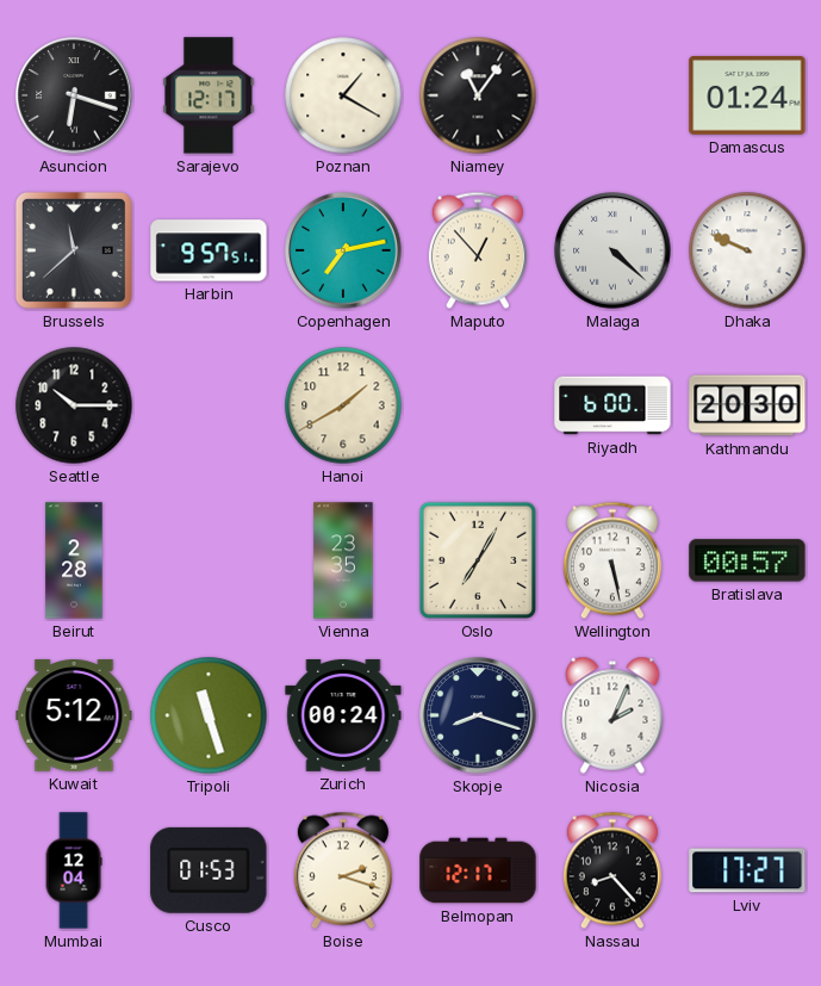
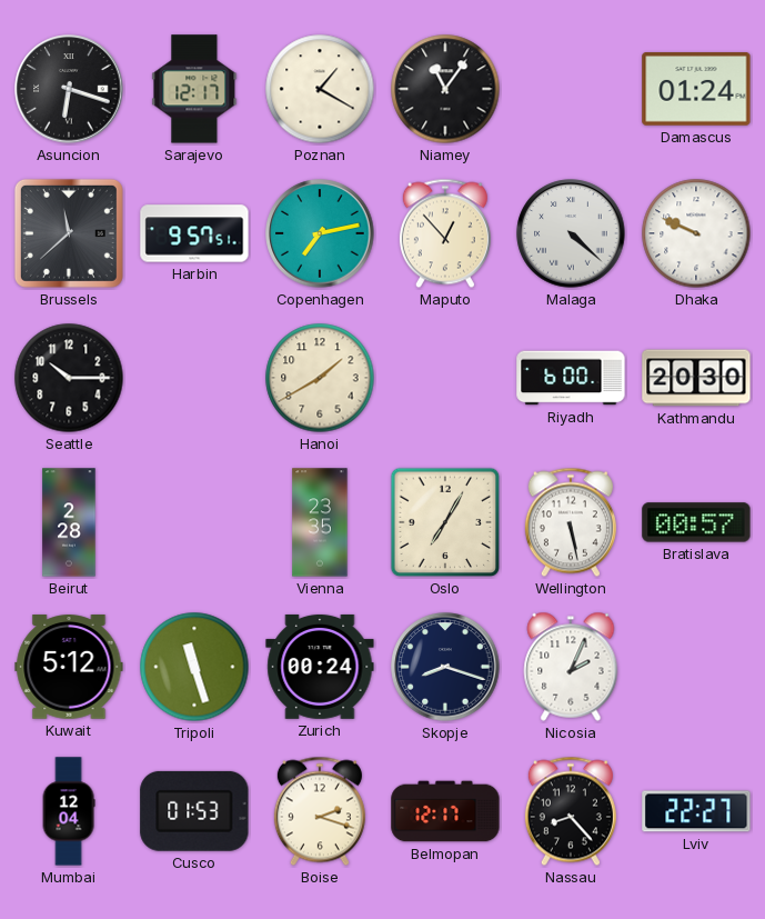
Lviv: 17:27 -> 22:27 (696, 811)
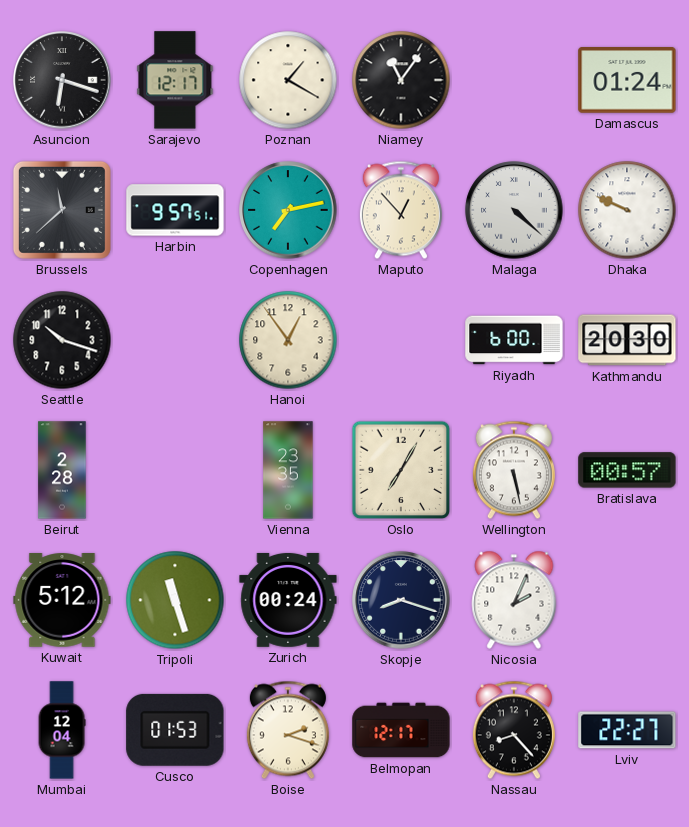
Seattle: 10:15 -> 10:18 (62, 340)
Hanoi: 1:40 -> 12:54 (288, 340)
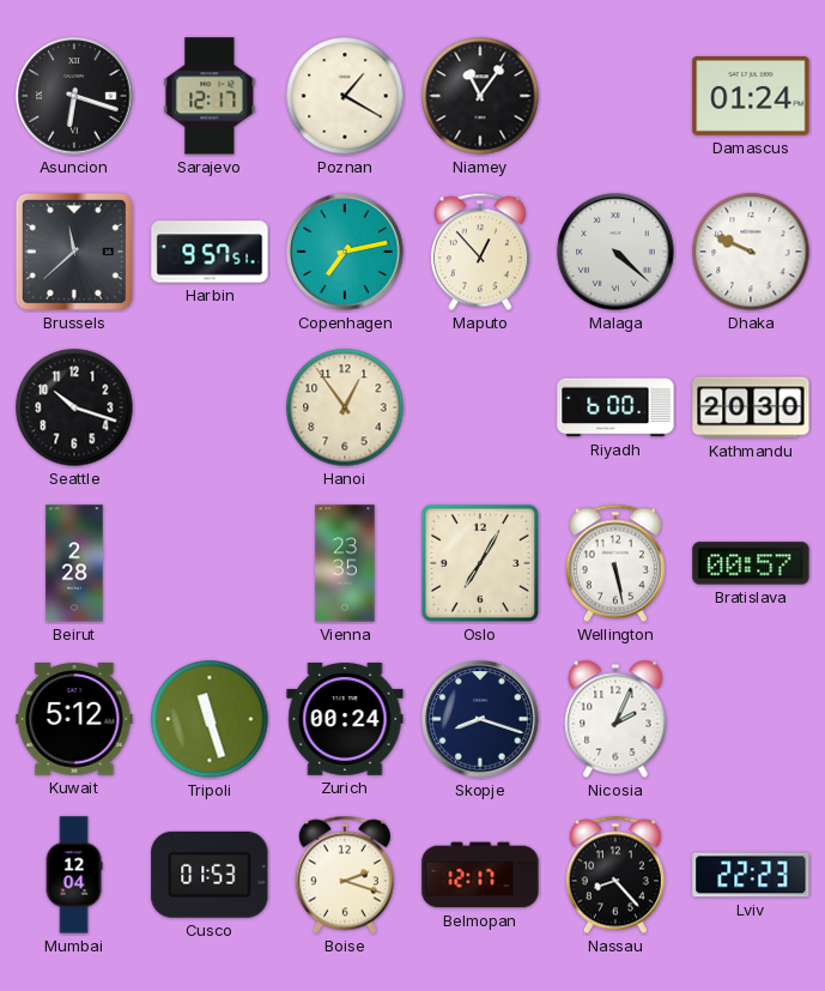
Lviv: 22:27 -> 22:23 (751, 875)
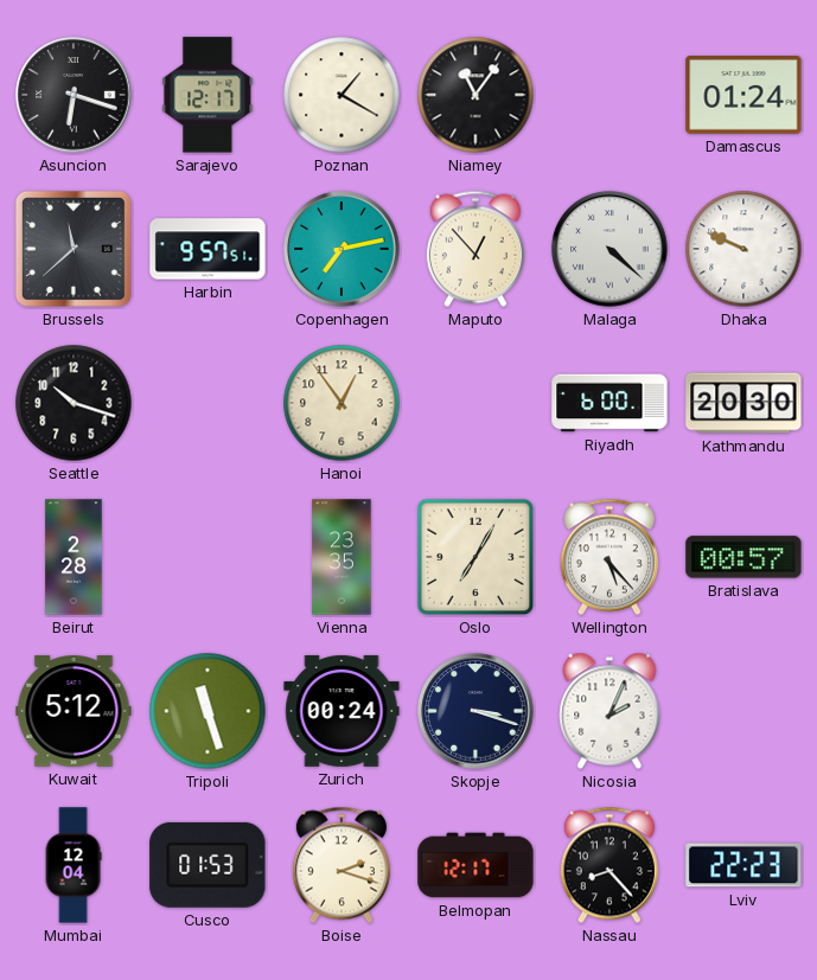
Wellington: 5:28 -> 5:23 (609, 557)
Skopje: 8:18 -> 3:18 (475, 711)
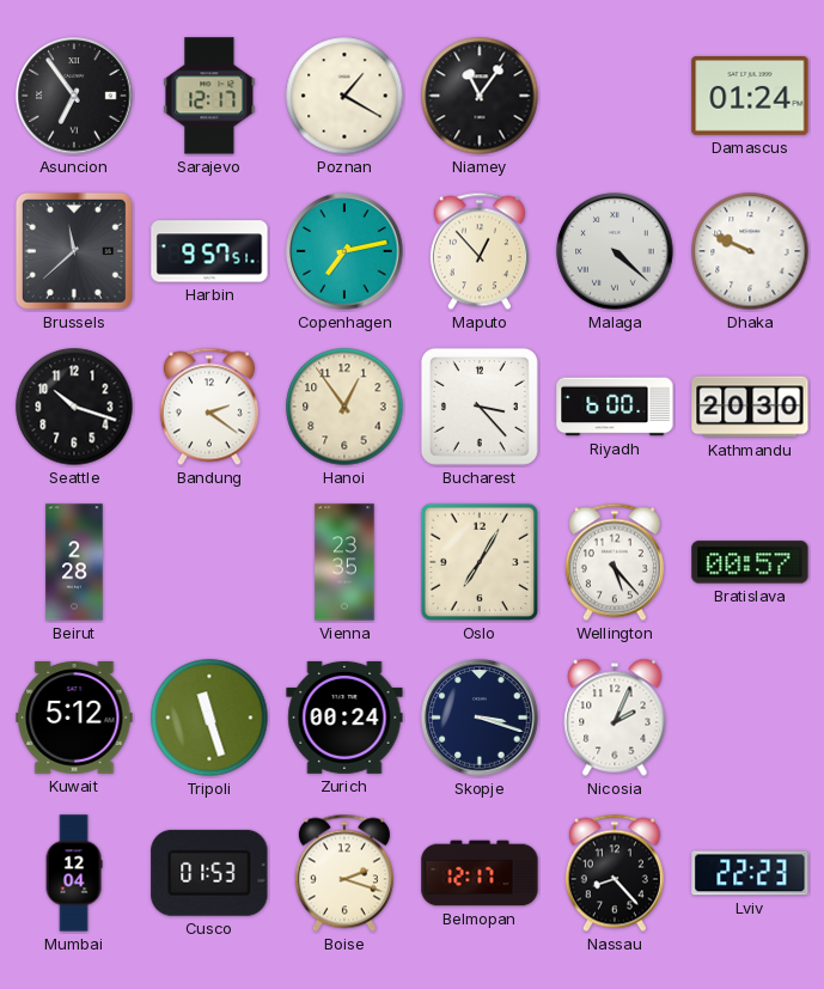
Asuncion: 6:18 -> 6:54 (74, 96)
Bandung: none -> 2:21 (209, 407)
Bucharest: none -> 3:23 (480, 407)
